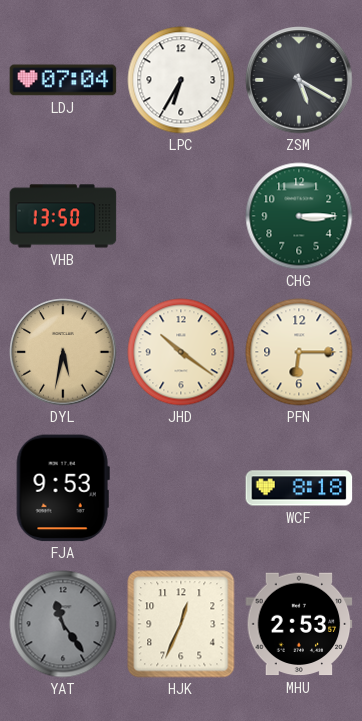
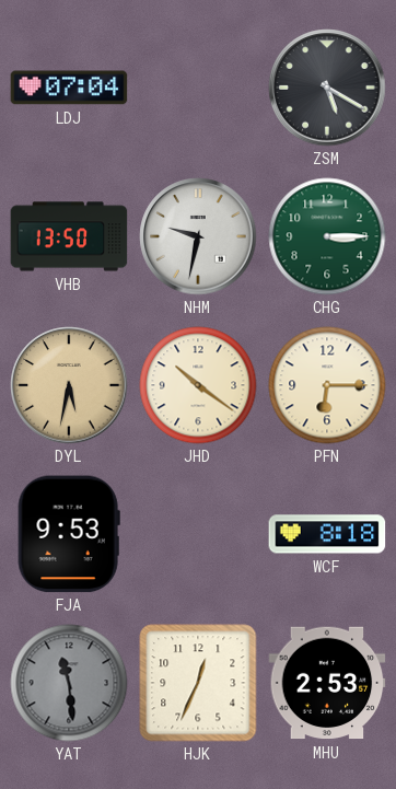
LPC: 6:35 -> none (181, 80)
NHM: none -> 9:32 (198, 236)
YAT: 11:24 -> 11:29 (69, 683)
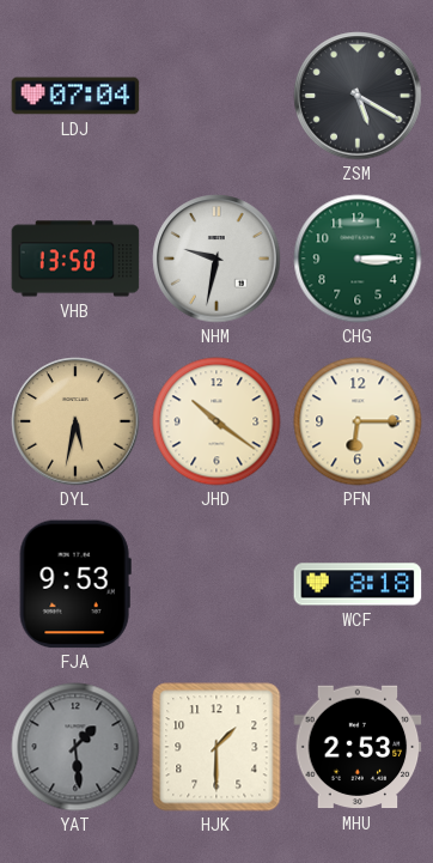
YAT: 11:29 -> 1:29 (75, 747)
HJK: 12:34 -> 1:30 (216, 747)
